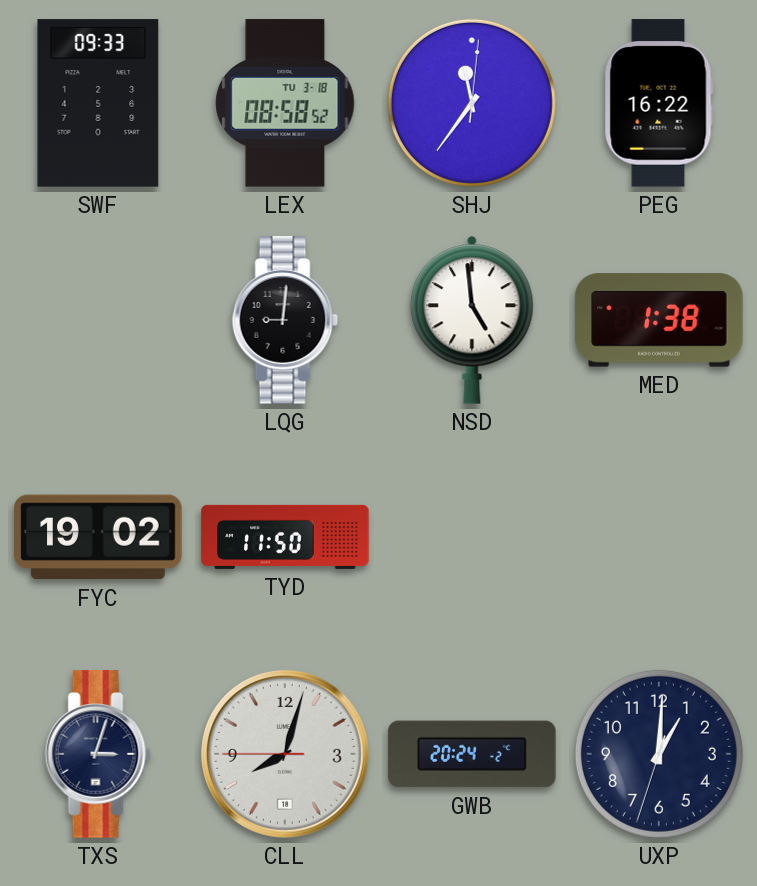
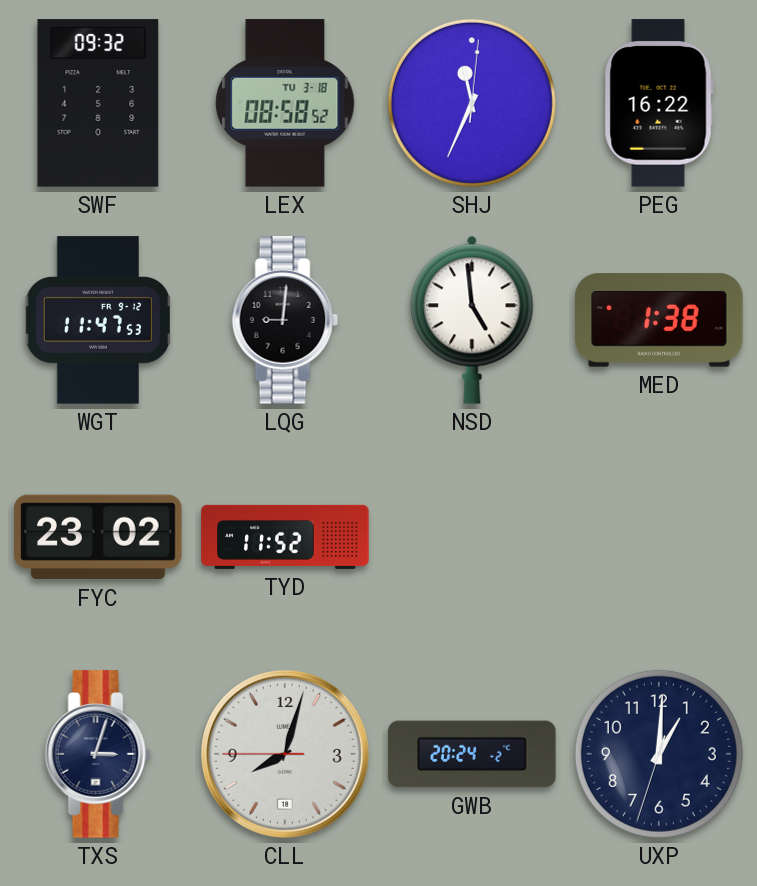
SWF: 09:33 -> 09:32 (98, 103)
SHJ: 11:36 -> 11:34 (472, 103)
WGT: none -> 11:47 (97, 320)
FYC: 19:02 -> 23:02 (98, 537)
TYD: 11:50 -> 11:52 (285, 537)
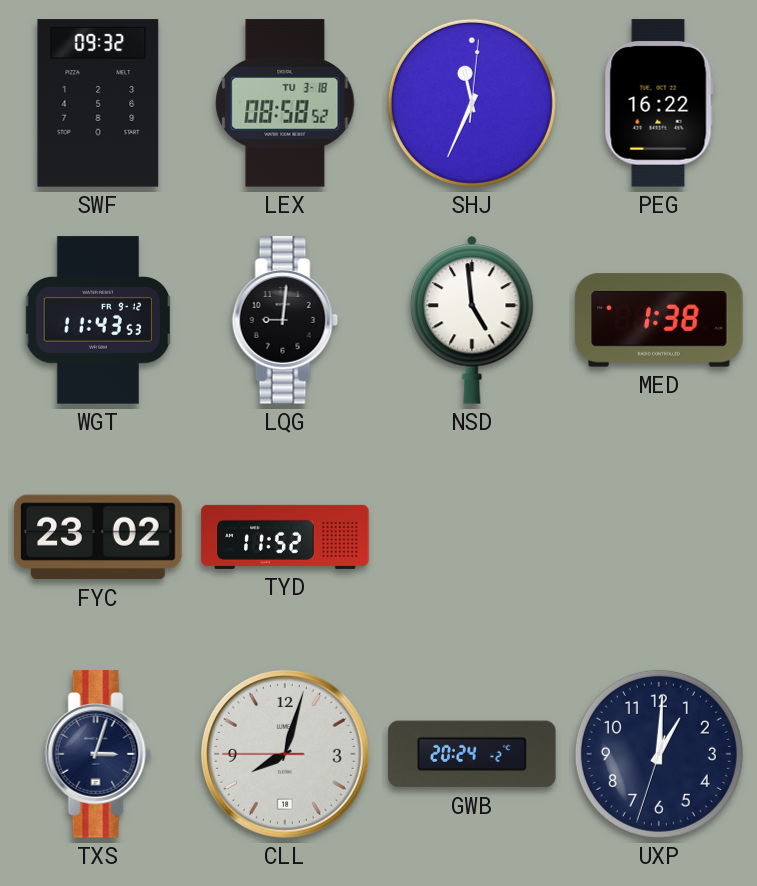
WGT: 11:47 -> 11:43 (97, 320)
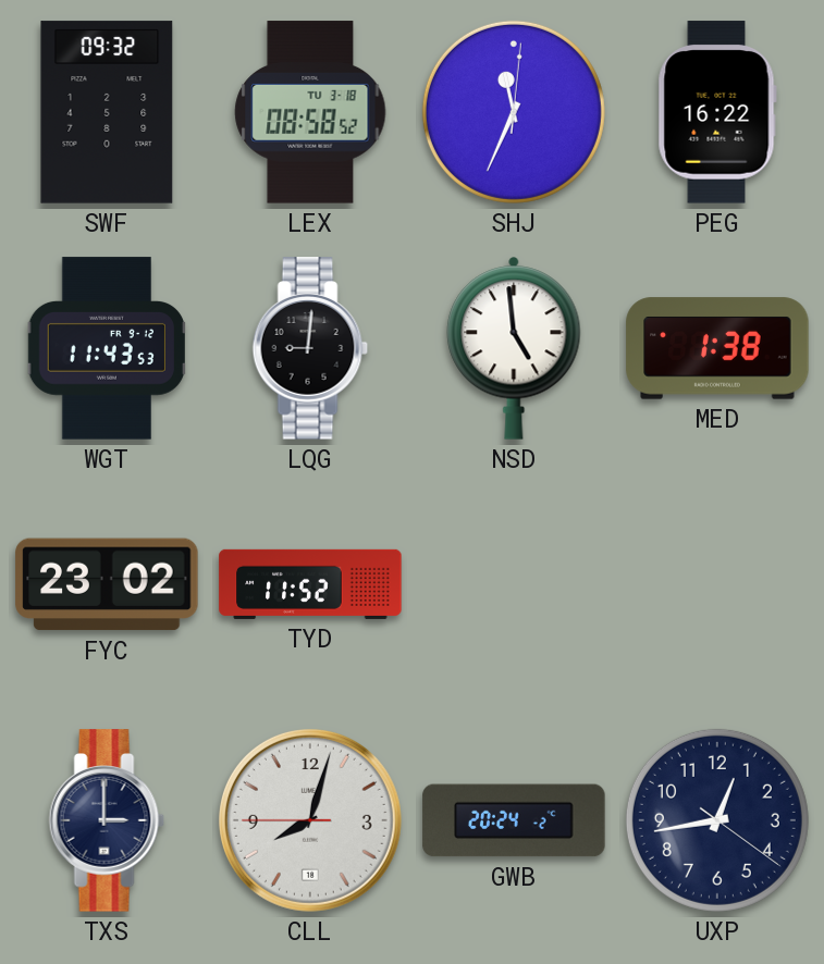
TXS: 3:03 -> 3:00 (107, 820)
UXP: 1:00 -> 12:43 (717, 820)
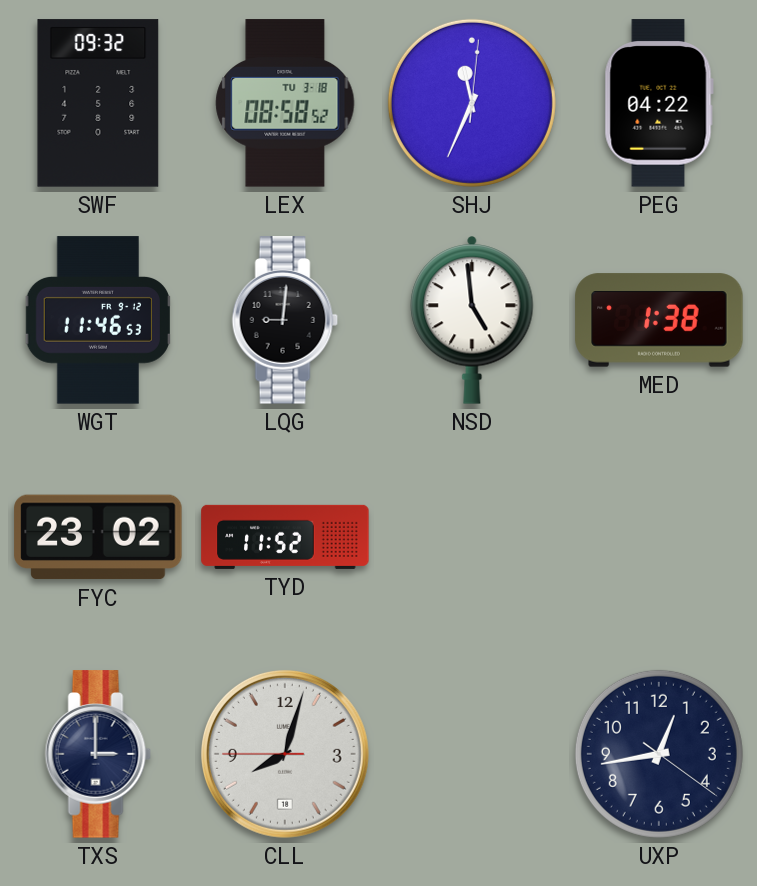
PEG: 16:22 -> 04:22 (659, 103)
WGT: 11:43 -> 11:46 (97, 320)
GWB: 20:24 -> none (514, 820)
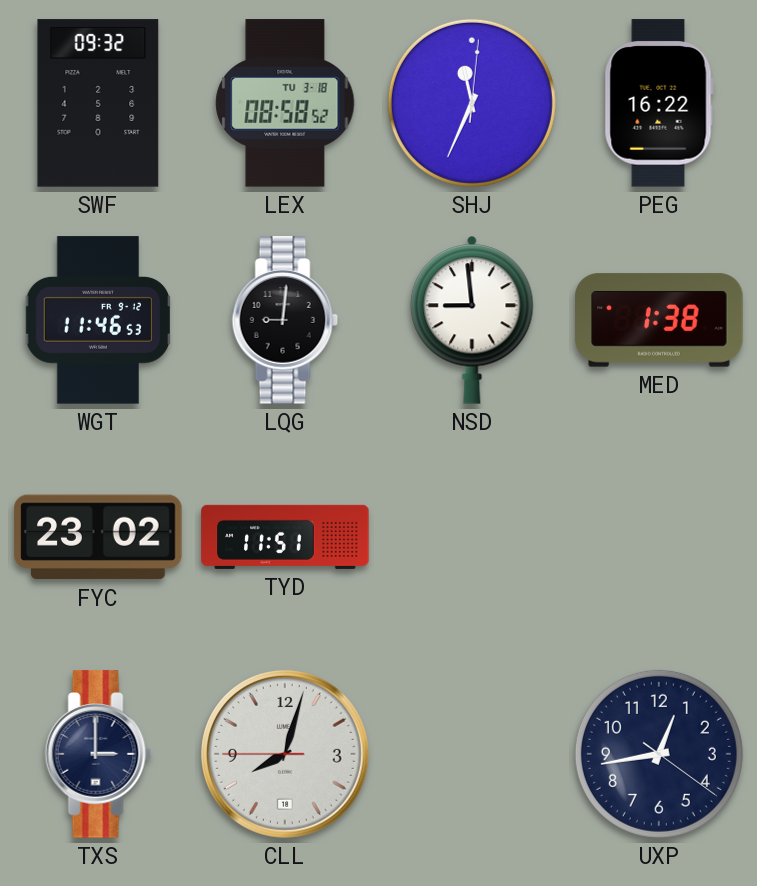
PEG: 04:22 -> 16:22 (659, 103)
NSD: 4:59 -> 8:59 (472, 320)
TYD: 11:52 -> 11:51 (285, 537)
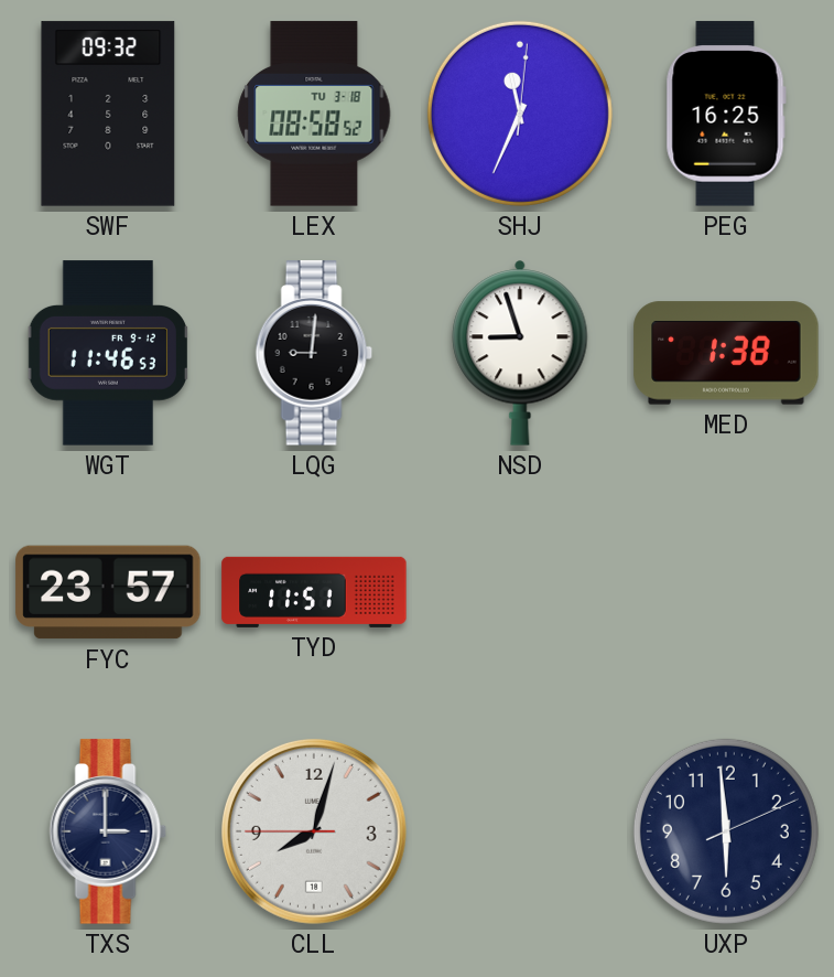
PEG: 16:22 -> 16:25 (726, 114)
NSD: 8:59 -> 8:57 (520, 353)
FYC: 23:02 -> 23:57 (108, 592)
UXP: 12:43 -> 5:59 (726, 831)
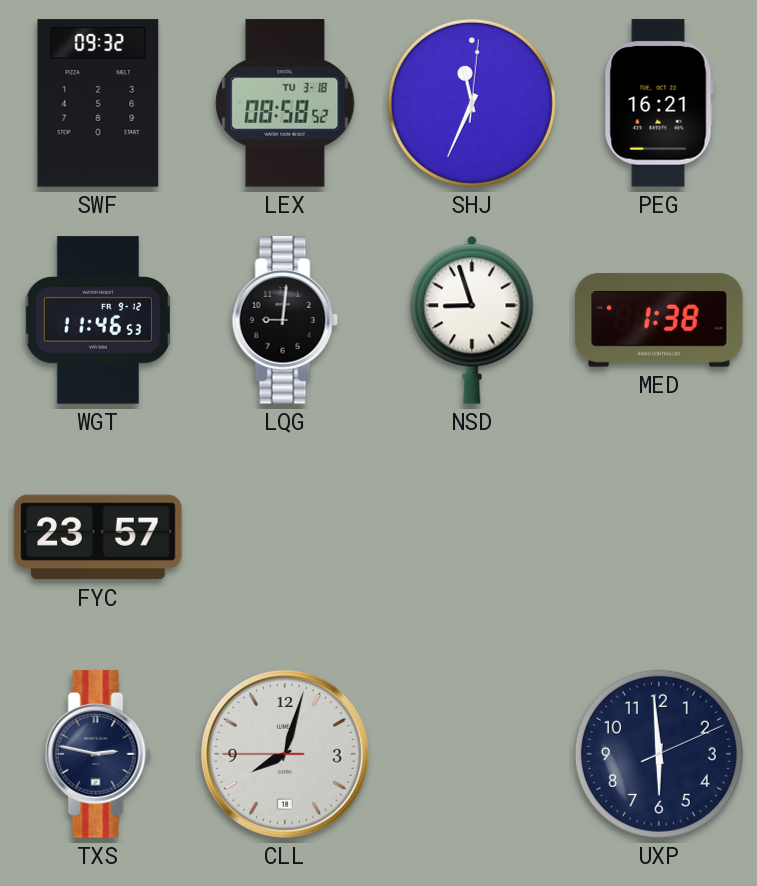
PEG: 16:25 -> 16:21 (659, 103)
TYD: 11:51 -> none (314, 592)
TXS: 3:00 -> 2:47 (98, 754)
